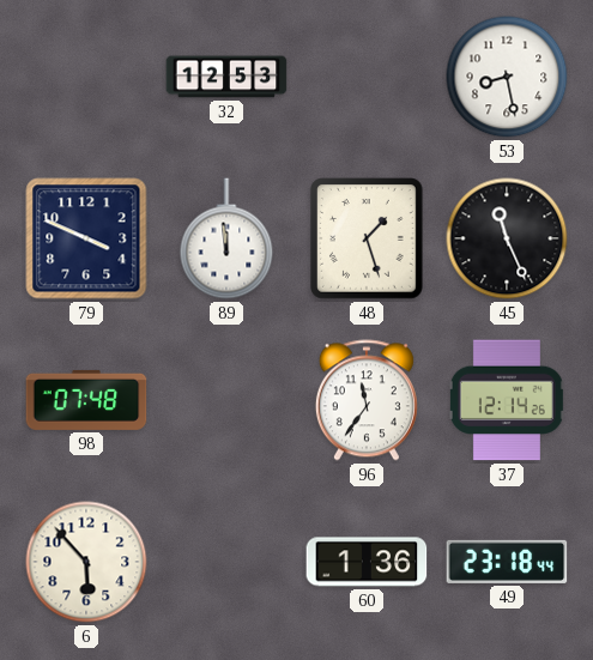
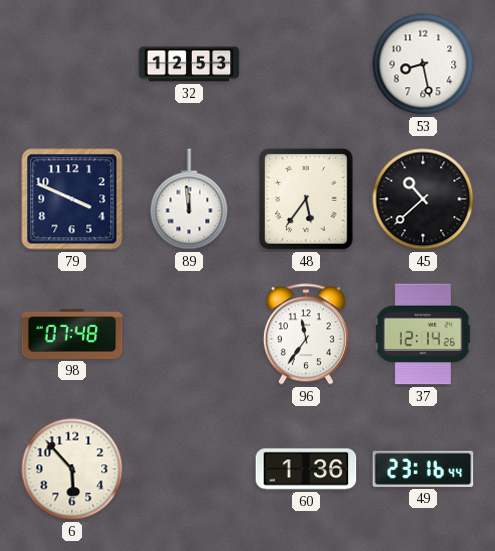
48: 1:27 -> 5:36 (307, 199)
45: 11:26 -> 10:38 (423, 199)
49: 23:18 -> 23:16 (423, 469)
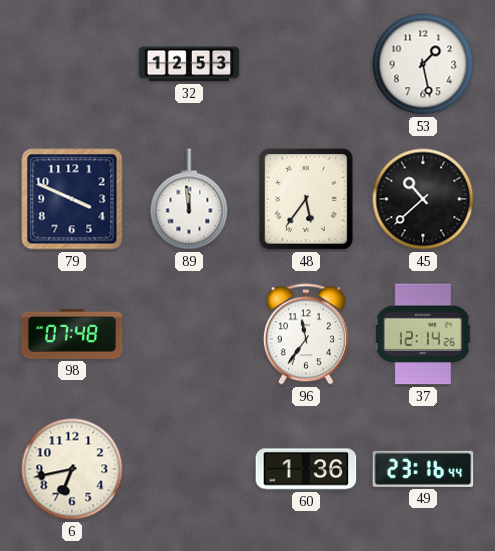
53: 8:28 -> 1:28 (423, 64)
6: 5:53 -> 6:43 (72, 469)
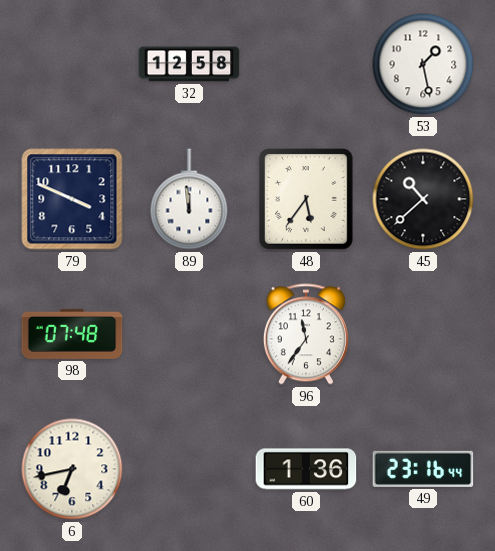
32: 12:53 -> 12:58 (189, 64)
37: 12:14 -> none (423, 334)
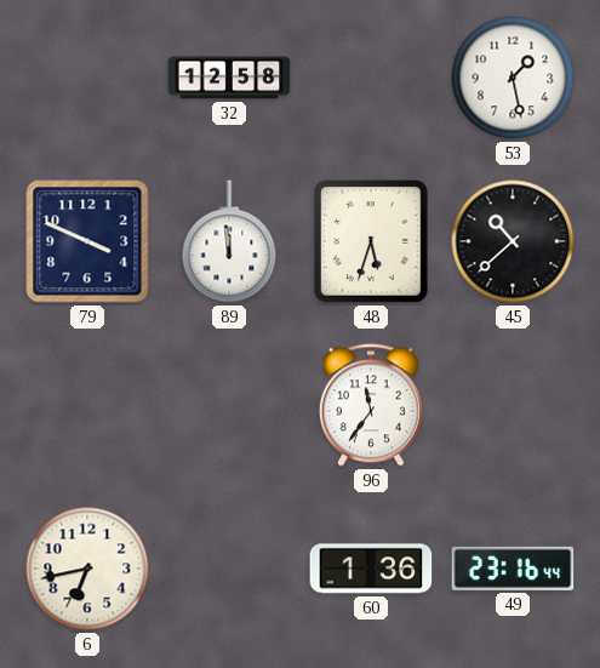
48: 5:36 -> 5:33 (372, 241)
98: 07:48 -> none (72, 334)
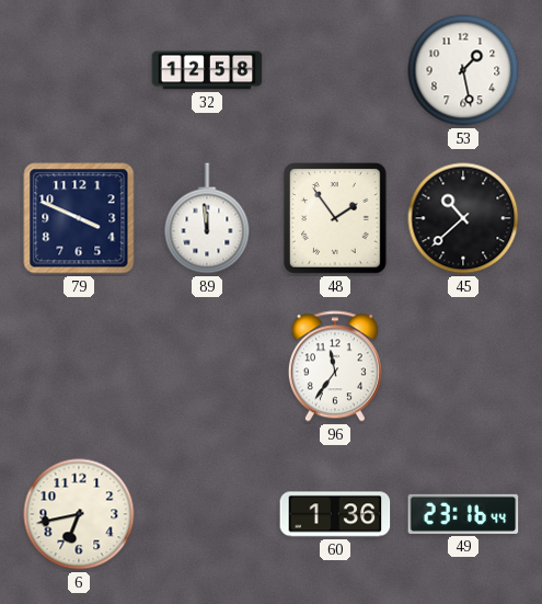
48: 5:33 -> 1:54 (336, 218)
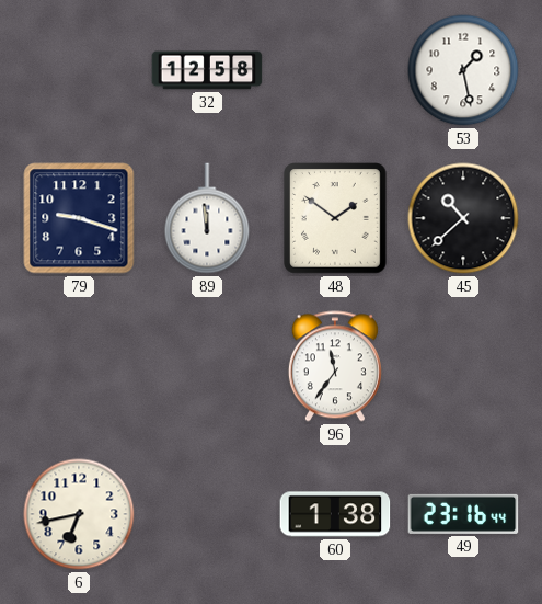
79: 3:49 -> 9:18 (79, 218)
48: 1:54 -> 1:51 (336, 218)
60: 1:36 -> 1:38 (335, 514)
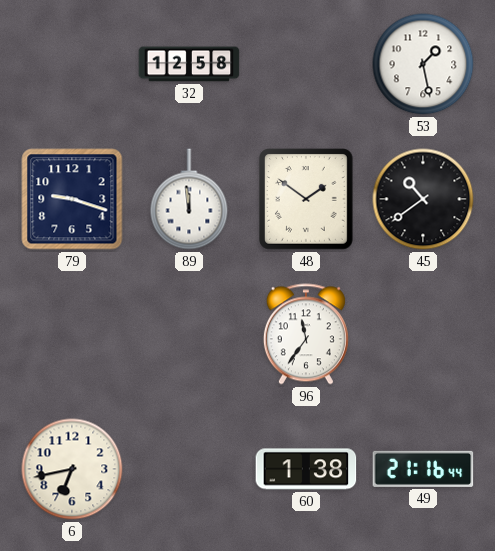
45: 10:38 -> 10:39 (423, 199)
49: 23:16 -> 21:16 (423, 469)
